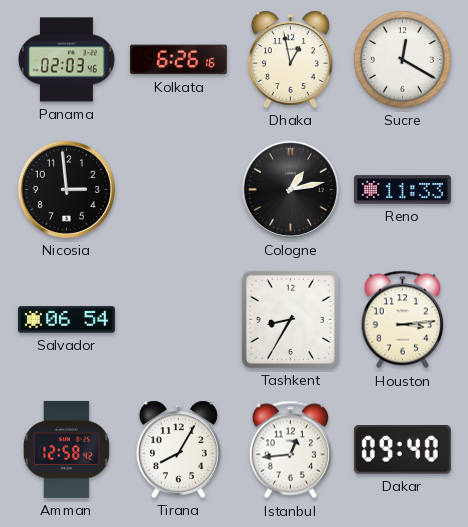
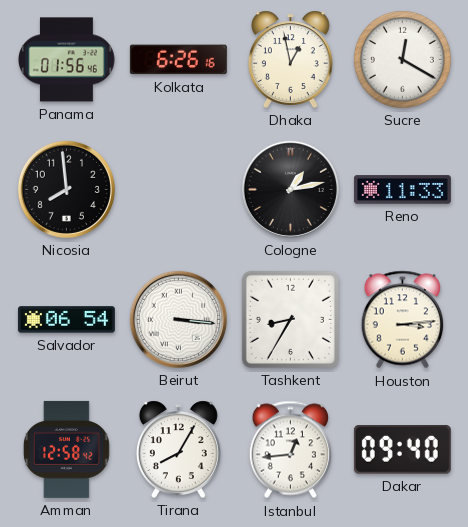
Panama: 02:03 -> 01:56 (67, 60)
Nicosia: 2:59 -> 7:59 (66, 189)
Beirut: none -> 3:16 (178, 319)
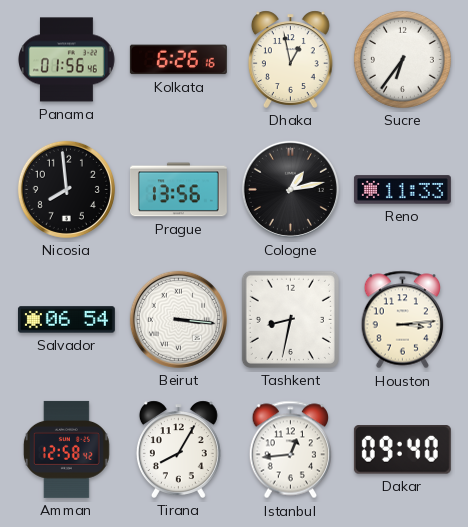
Sucre: 12:20 -> 6:36 (402, 59)
Prague: none -> 13:56 (178, 190)
Tashkent: 8:35 -> 8:32 (290, 319)
